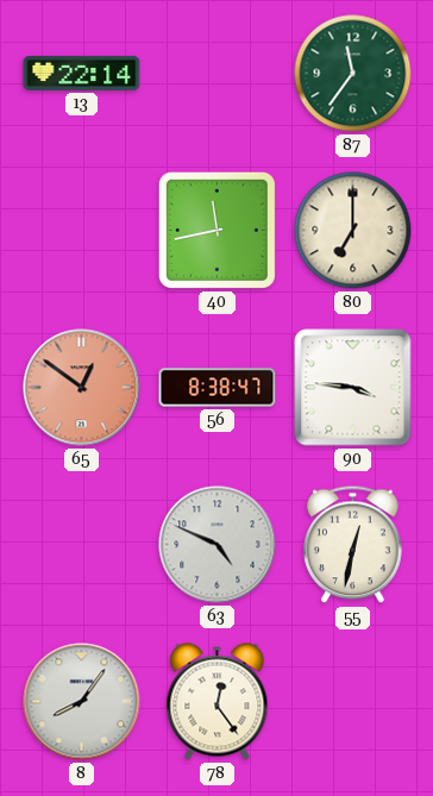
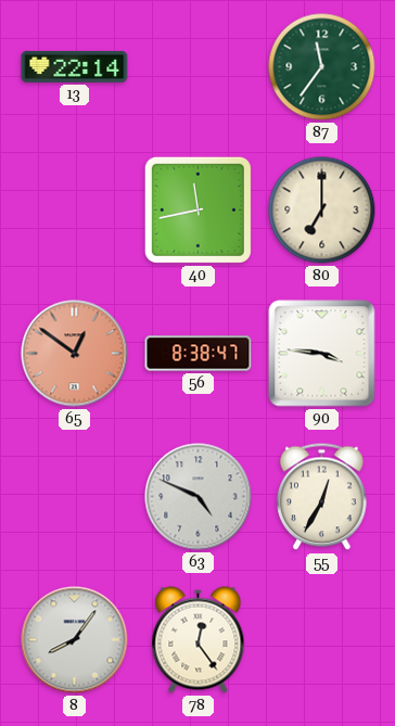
55: 12:32 -> 12:35 (322, 497)
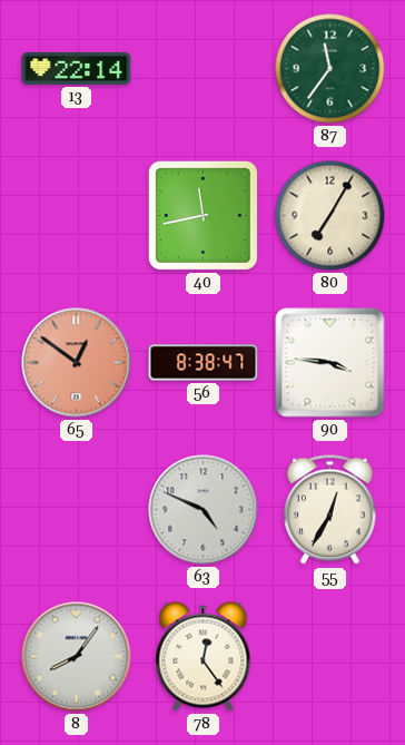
80: 7:00 -> 7:05 (330, 216)
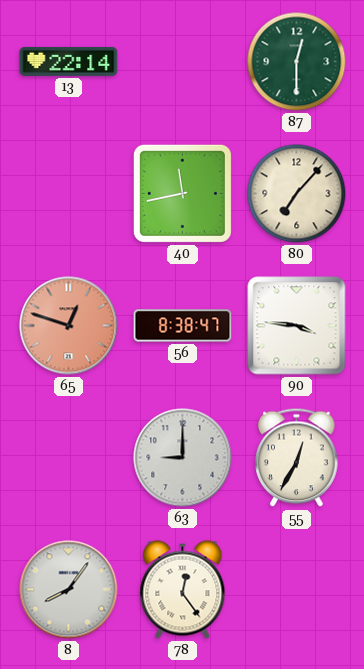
87: 11:36 -> 12:30 (297, 62)
80: 7:05 -> 7:07 (297, 194)
65: 12:51 -> 12:48 (69, 326)
63: 4:49 -> 9:00 (183, 458)
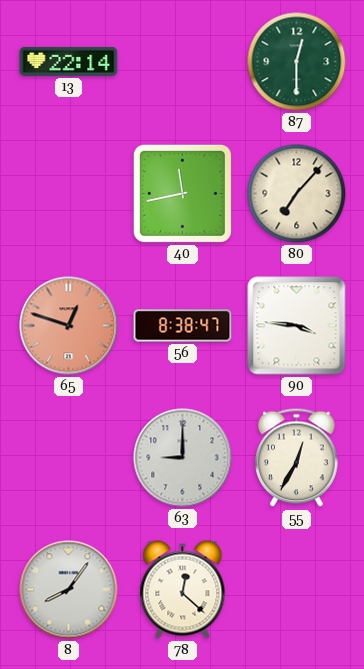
78: 12:24 -> 12:22 (183, 590)
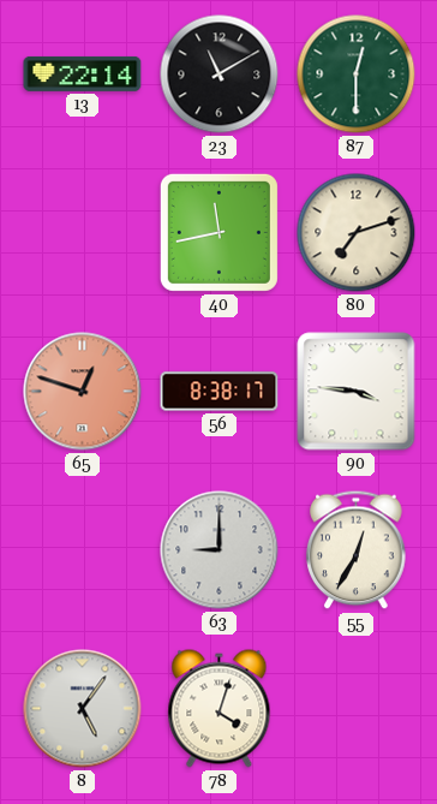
23: none -> 11:10 (220, 75)
80: 7:07 -> 7:12 (357, 233)
56: 8:38:47 -> 8:38:17 (220, 392)
8: 8:06 -> 5:06 (83, 709)
78: 12:22 -> 4:03 (220, 709)
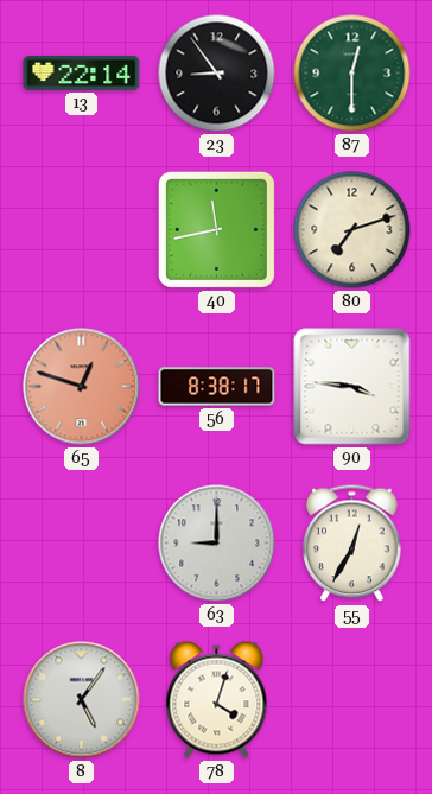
23: 11:10 -> 8:54 (217, 74)
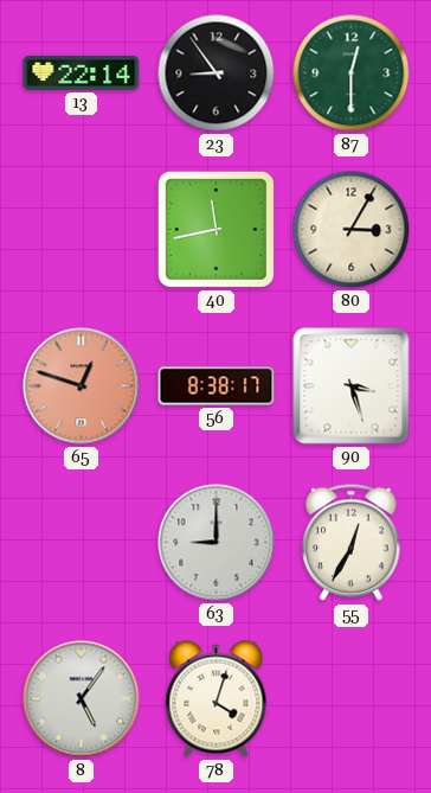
80: 7:12 -> 3:05 (352, 230)
90: 3:46 -> 3:27 (352, 386)
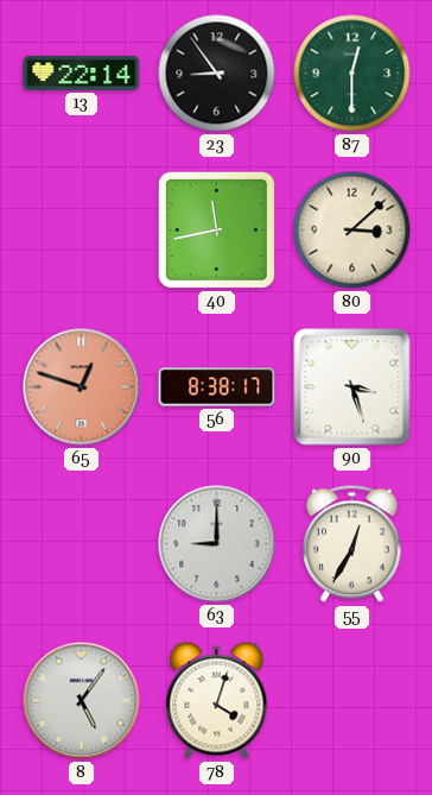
80: 3:05 -> 3:08 (352, 231)
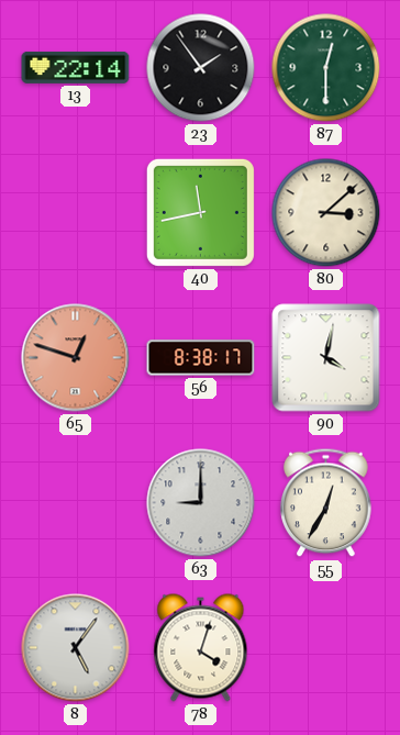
23: 8:54 -> 1:54 (201, 68)
90: 3:27 -> 4:02 (326, 358)
